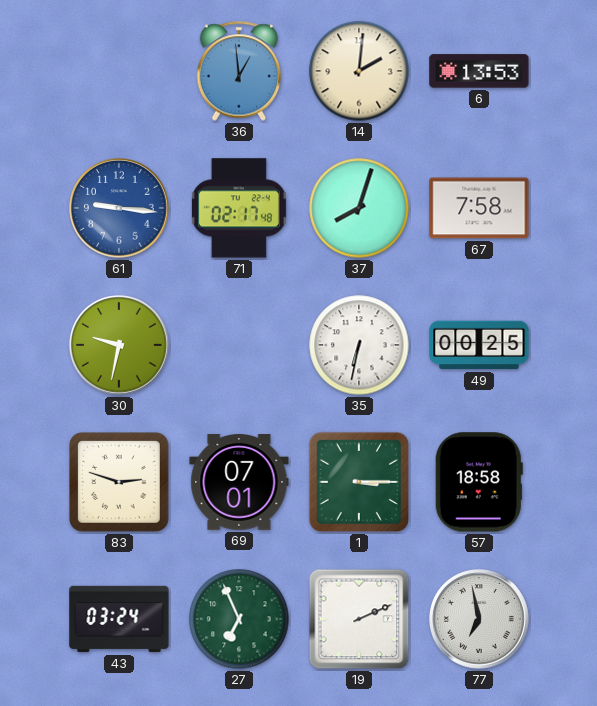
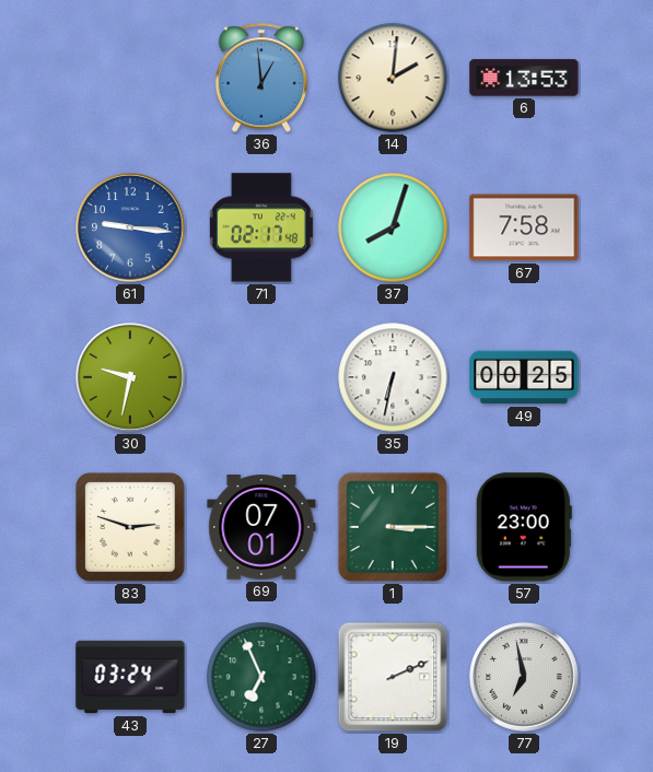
57: 18:58 -> 23:00 (524, 527)
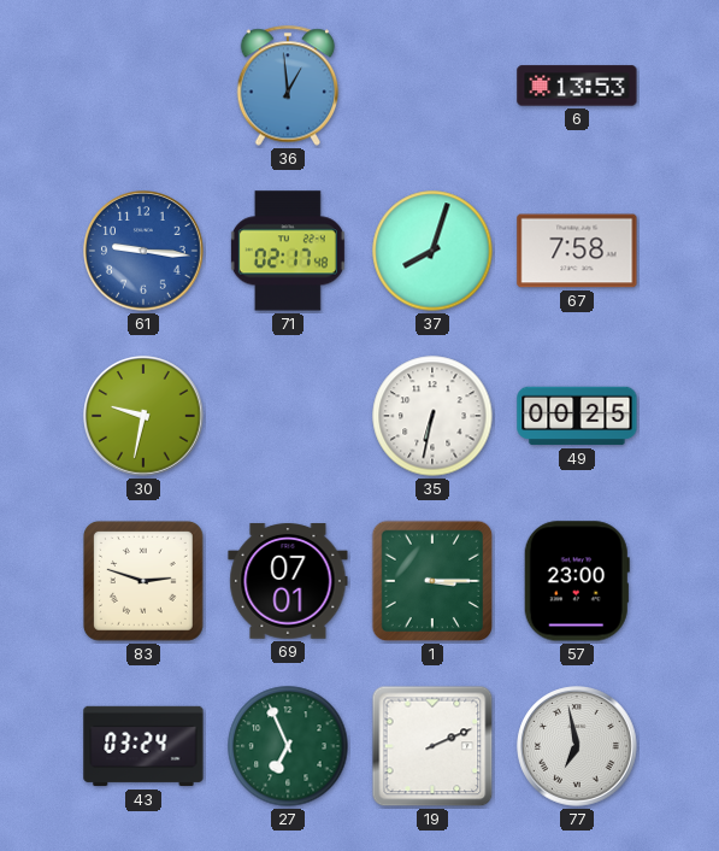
14: 2:01 -> none (393, 78)
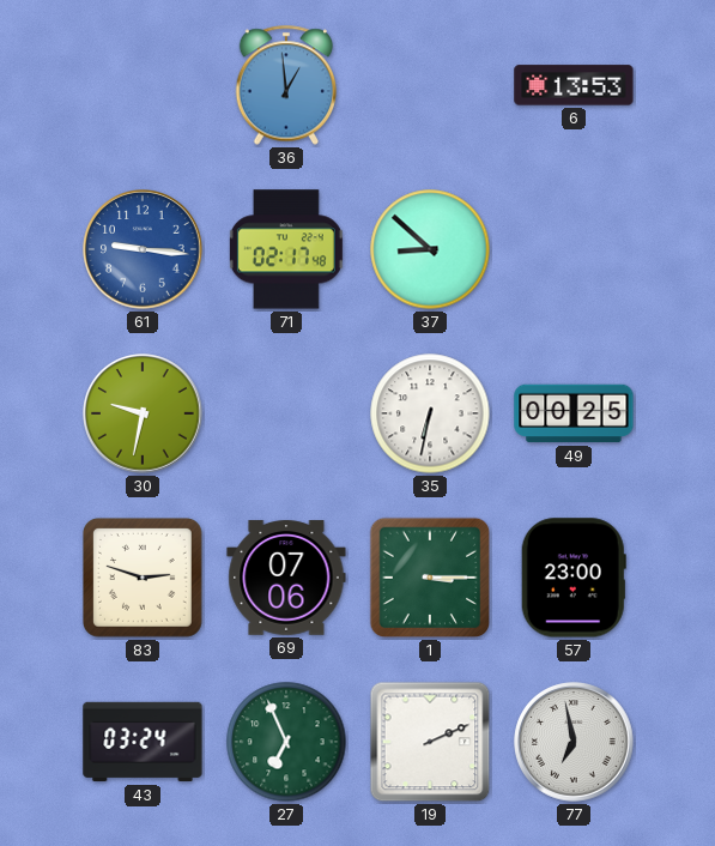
37: 8:03 -> 8:52 (430, 249)
67: 7:58 -> none (577, 251)
69: 07:01 -> 07:06 (286, 578)
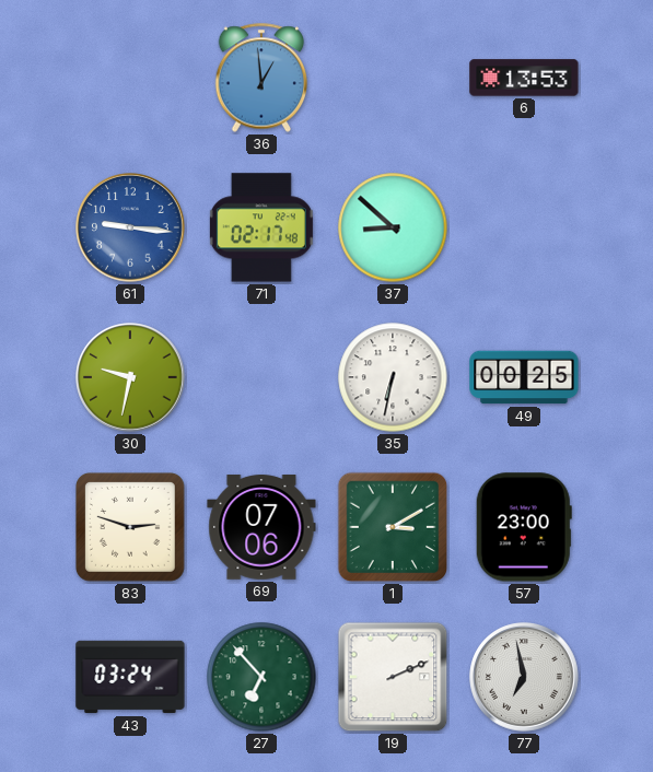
1: 3:15 -> 3:10 (393, 527)
27: 6:56 -> 6:53 (261, 677)
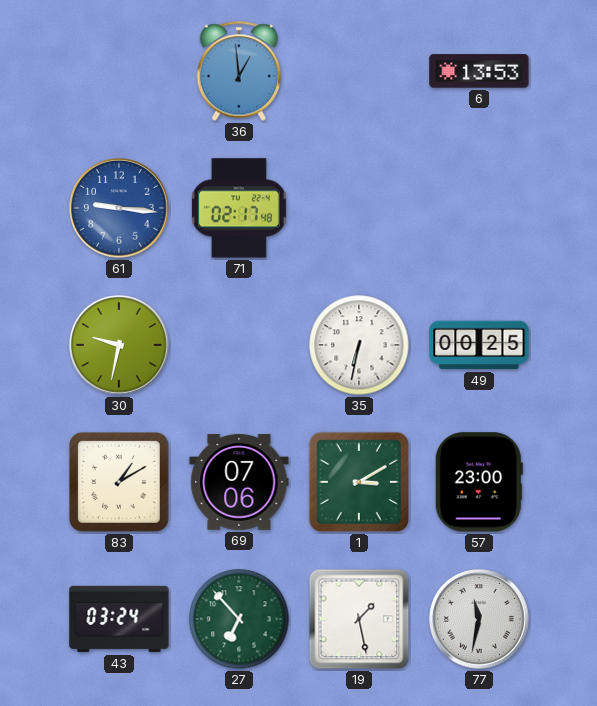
37: 8:52 -> none (393, 227)
83: 2:48 -> 1:10 (120, 483)
19: 2:11 -> 1:28 (359, 619)
77: 6:58 -> 11:32 (479, 619)
